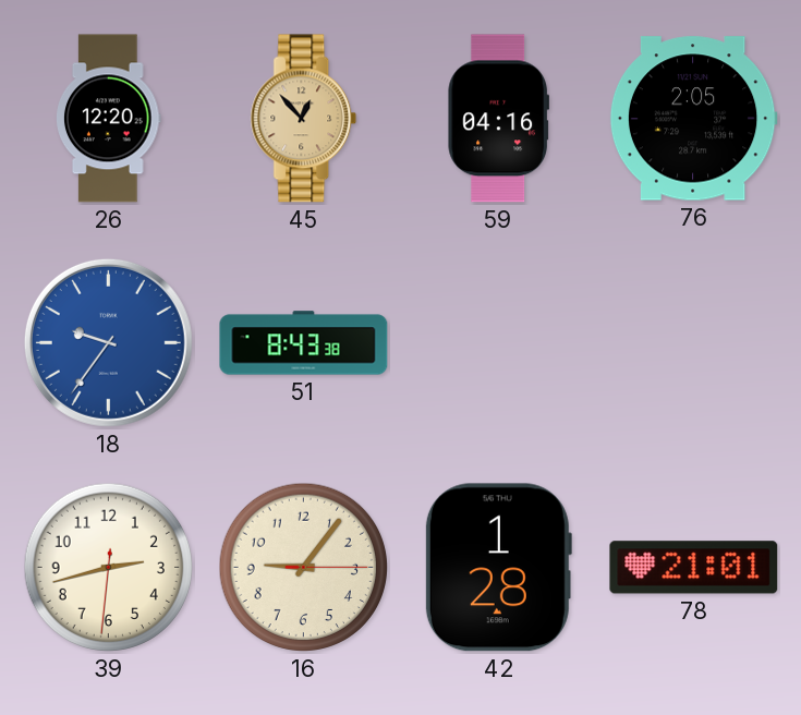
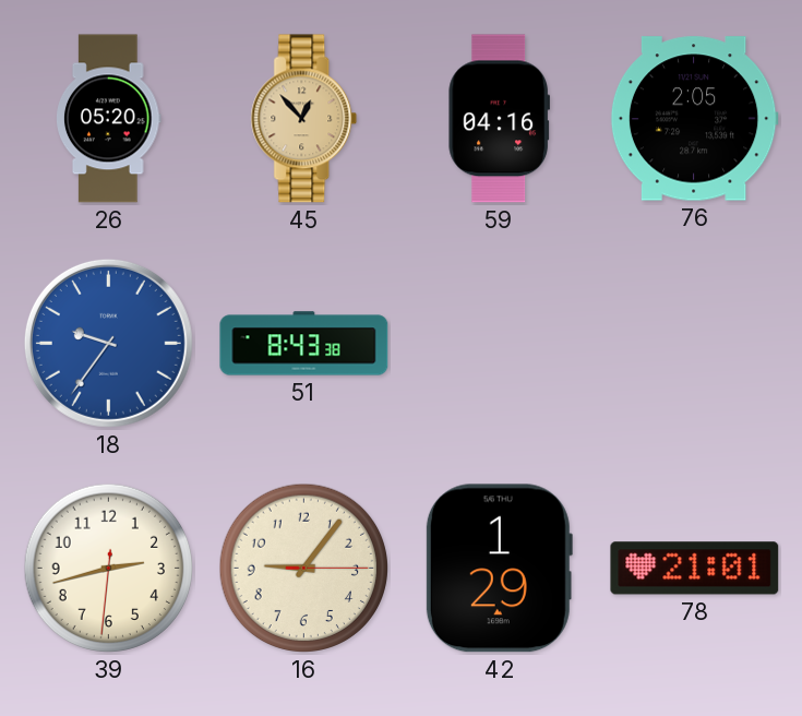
26: 12:20 -> 05:20 (109, 119)
42: 1:28 -> 1:29 (499, 569)
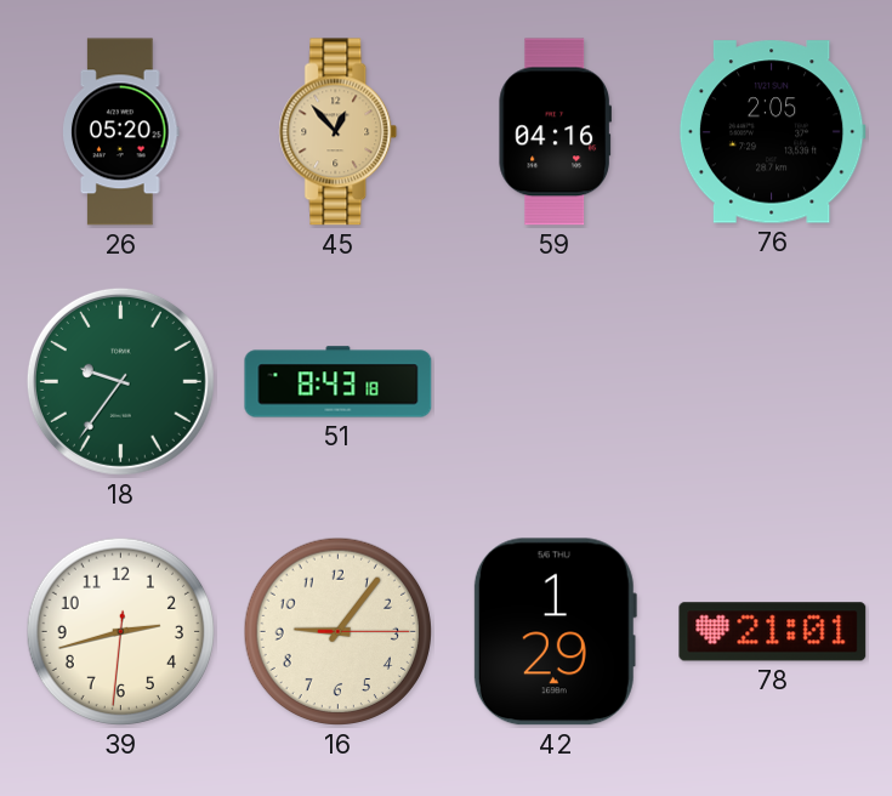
18 dial: blue -> green (120, 381)
51: 8:43:38 -> 8:43:18 (339, 382)
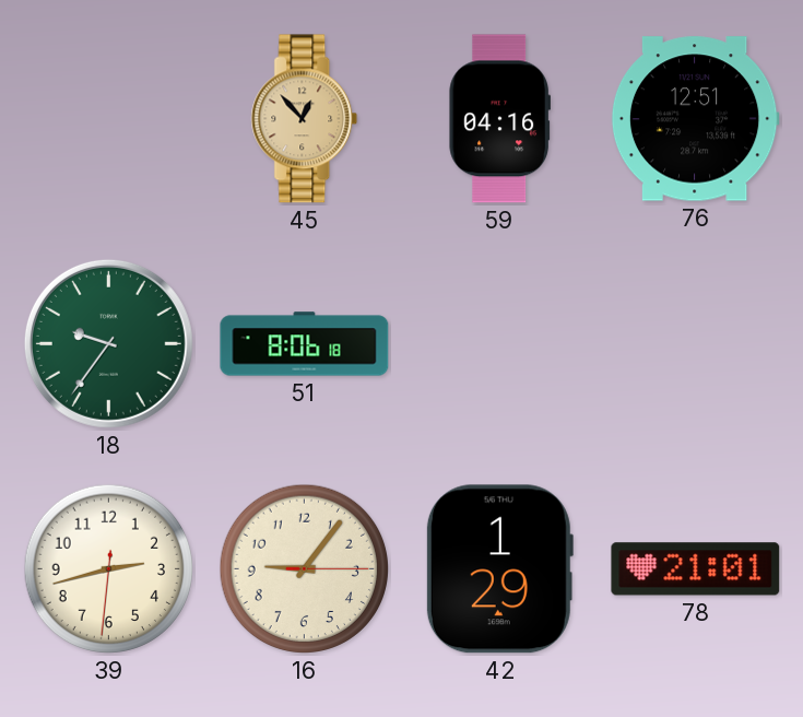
26: 05:20 -> none (121, 132)
76: 2:05 -> 12:51 (695, 119)
51: 8:43 -> 8:06 (305, 344)
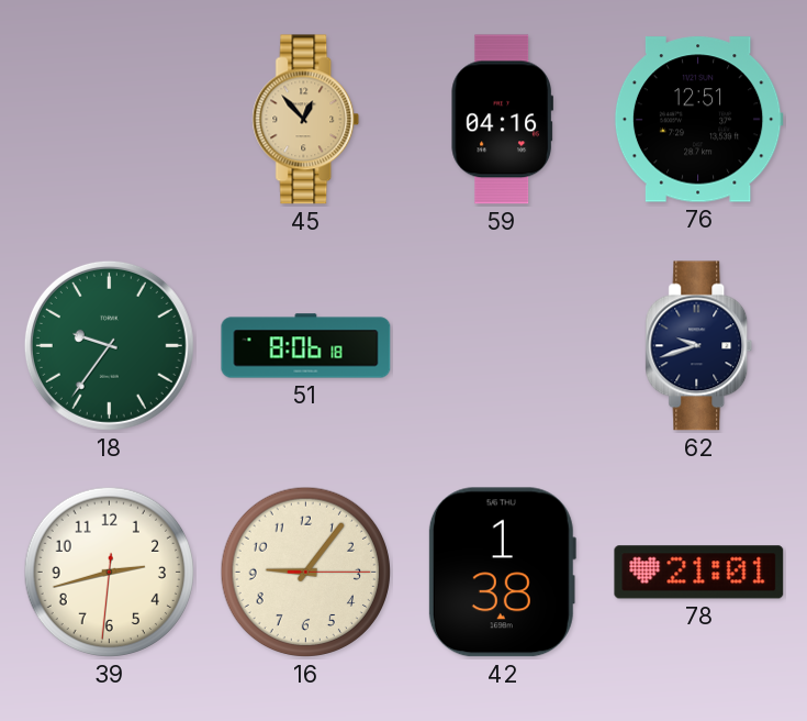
62: none -> 9:42 (699, 346)
42: 1:29 -> 1:38 (502, 573)
